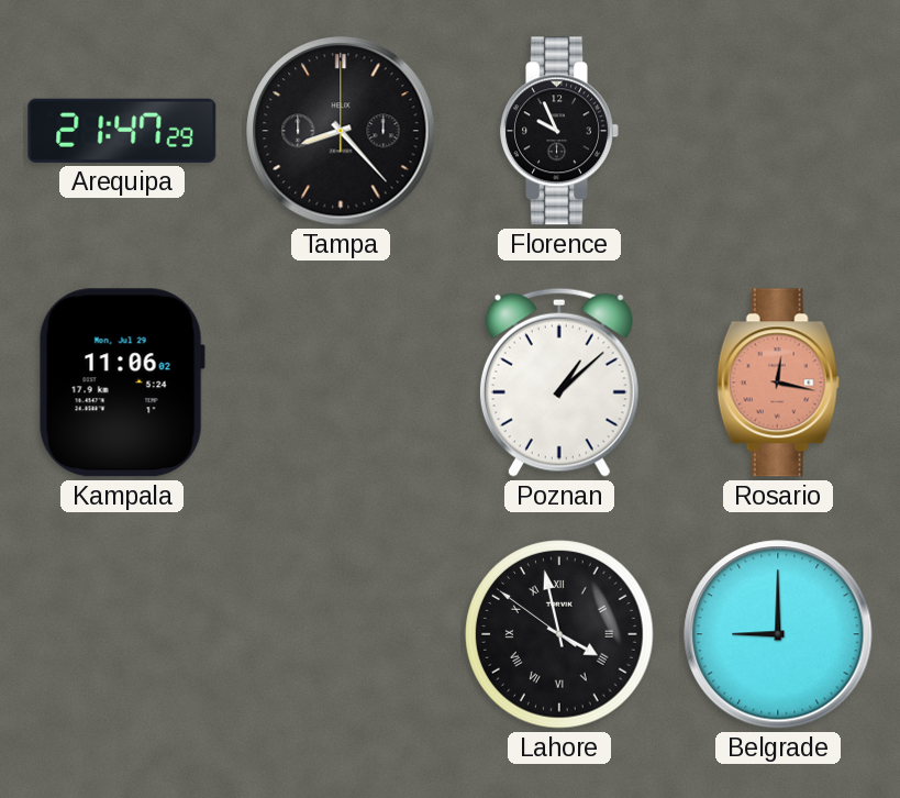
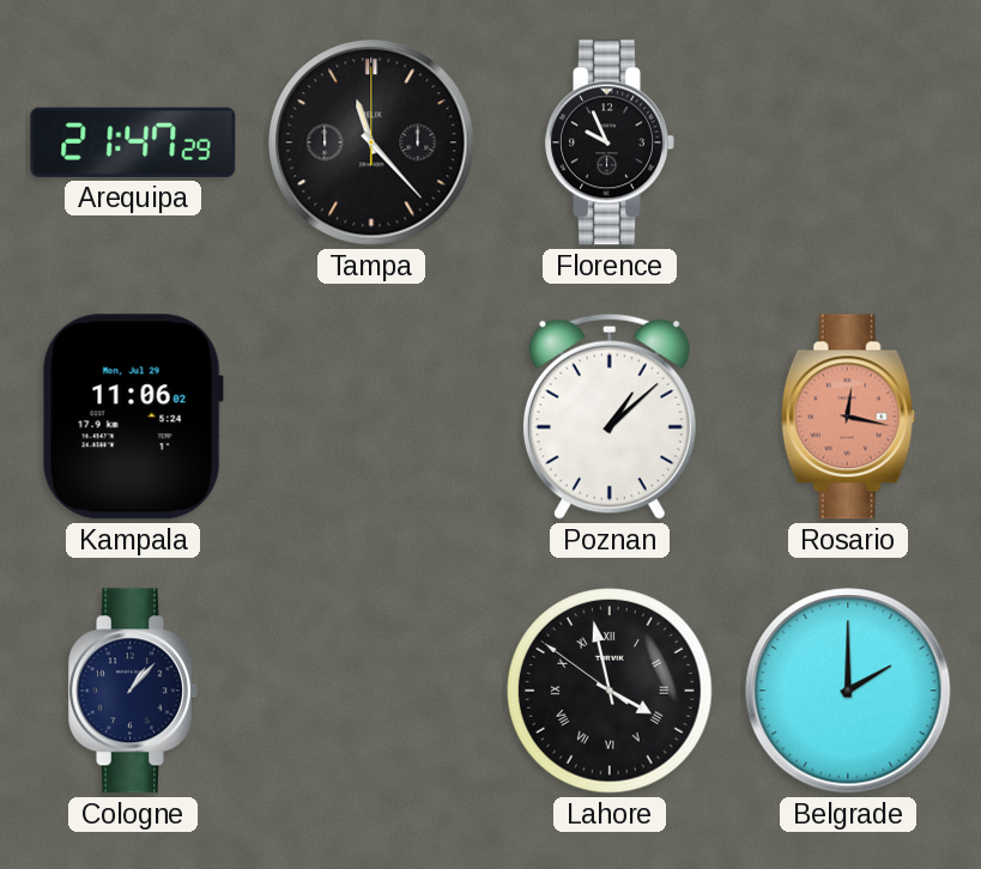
Tampa: 8:23 -> 11:23 (371, 142)
Cologne: none -> 1:07 (133, 691)
Belgrade: 9:00 -> 2:00 (848, 691)
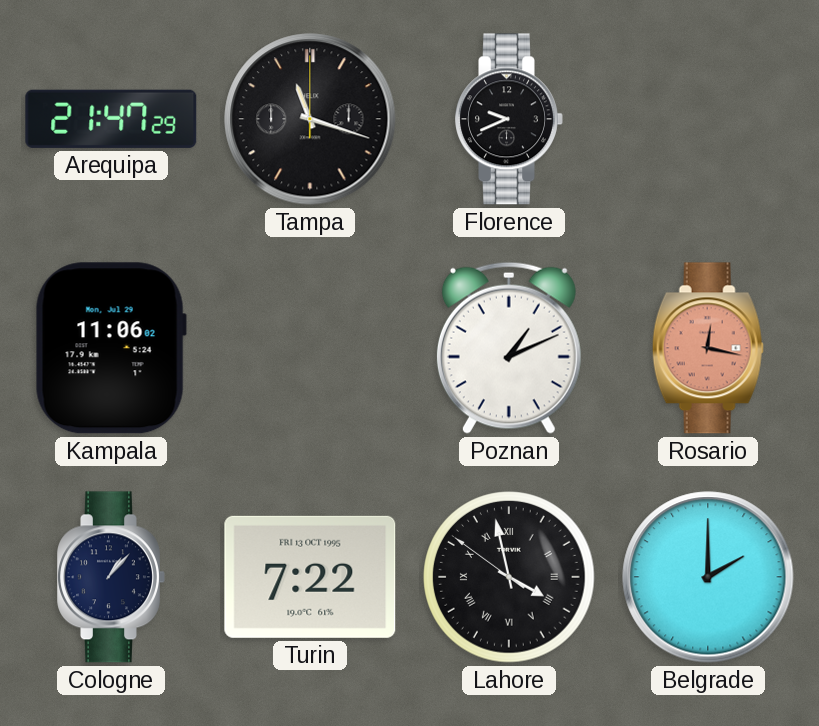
Tampa: 11:23 -> 11:18 (310, 119)
Florence: 9:56 -> 9:41 (509, 119)
Poznan: 1:08 -> 1:11 (509, 348)
Turin: none -> 7:22 (310, 577)
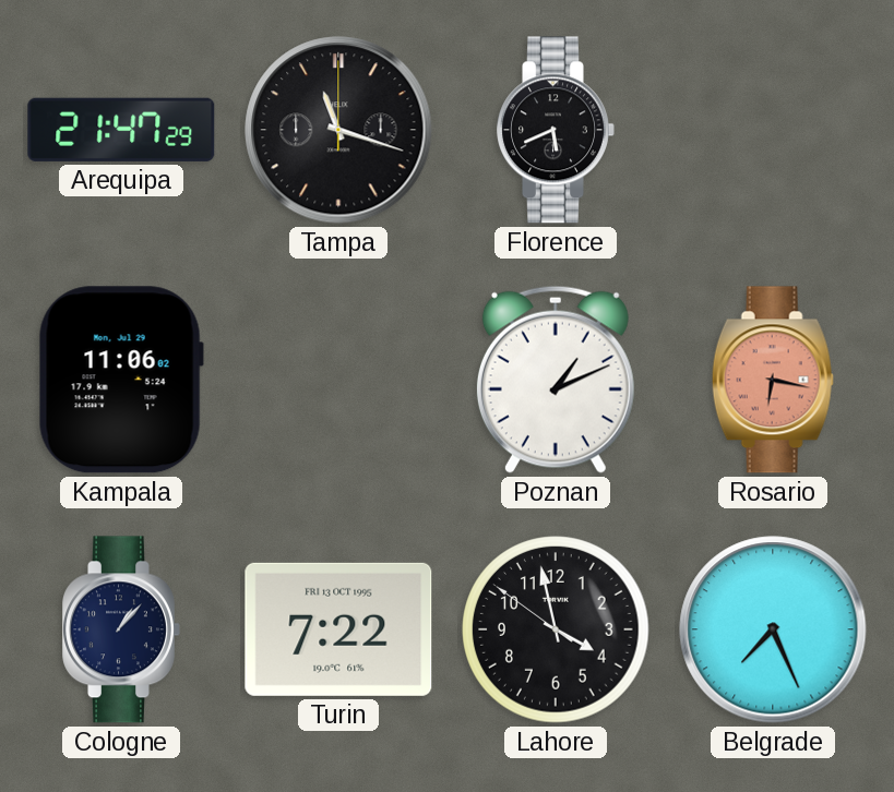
Florence: 9:41 -> 5:41 (556, 130)
Rosario: 12:17 -> 6:17 (773, 380)
Lahore numerals: Roman -> Arabic (556, 629)
Belgrade: 2:00 -> 7:26 (773, 629)
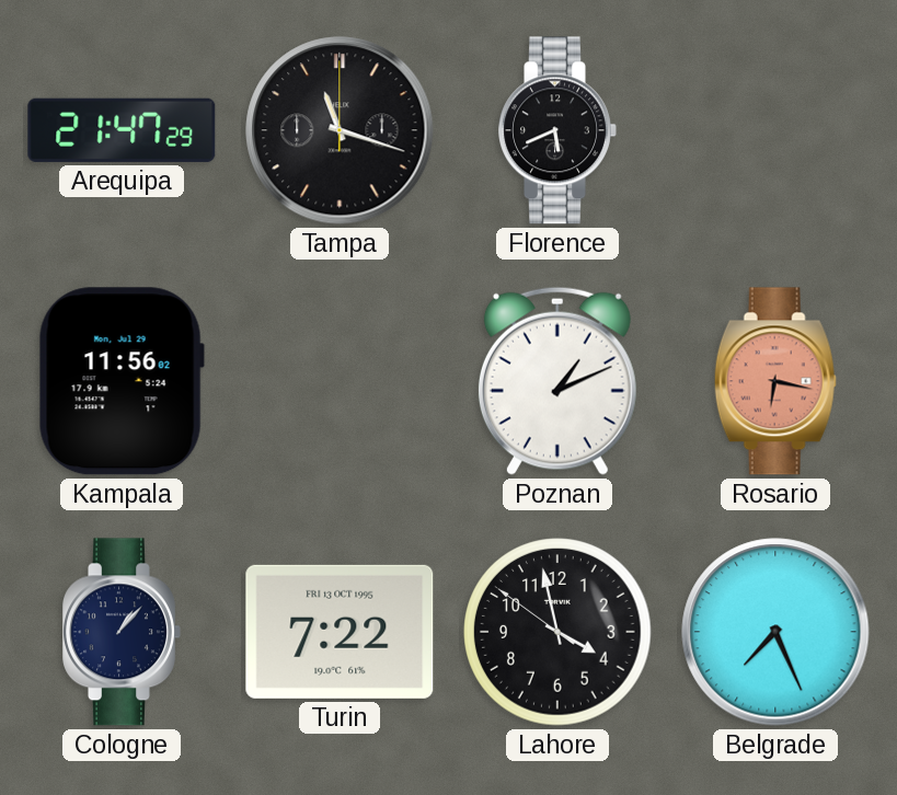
Kampala: 11:06 -> 11:56 (122, 381)
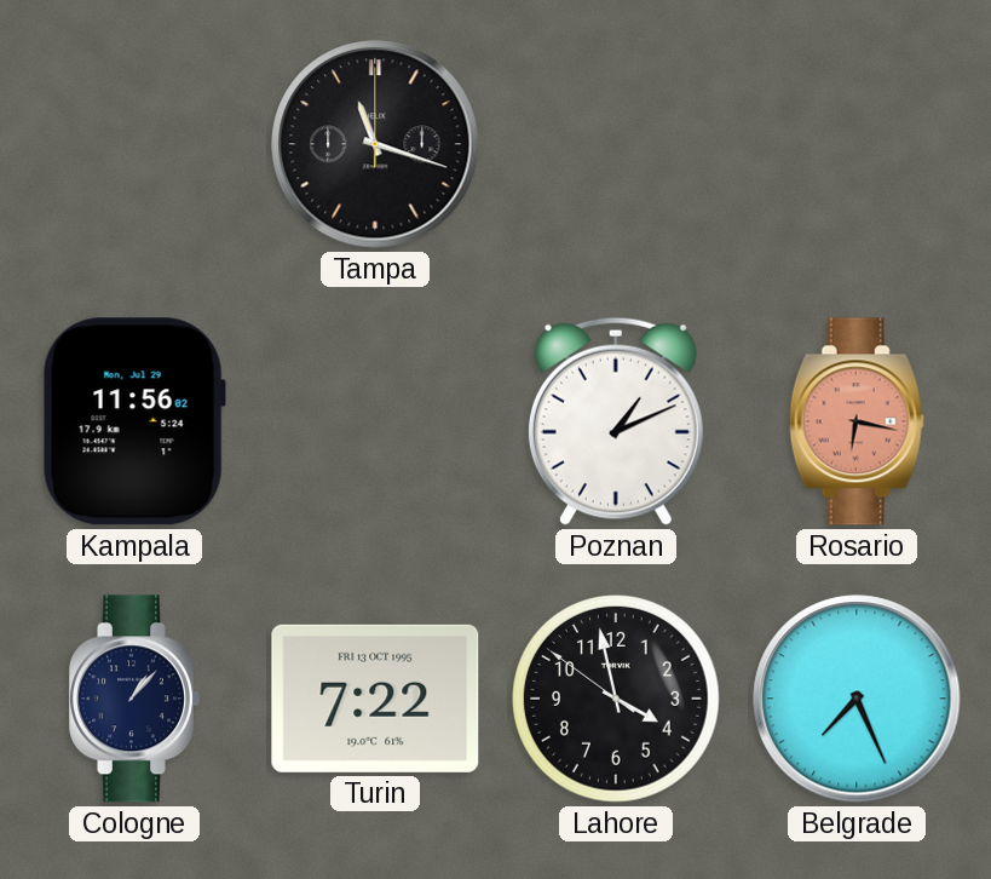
Arequipa: 21:47 -> none (122, 130)
Florence: 5:41 -> none (557, 130)
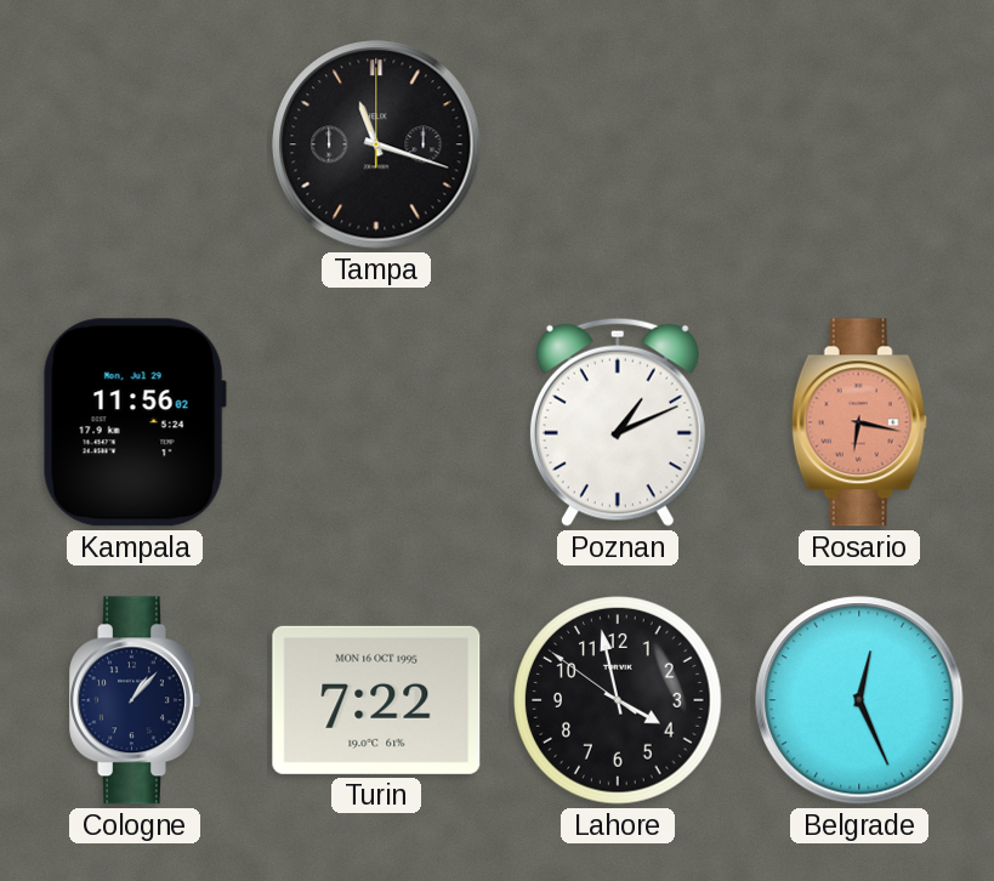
Turin date: FRI 13 OCT 1995 -> MON 16 OCT 1995 (376, 700)
Belgrade: 7:26 -> 12:26 (859, 700)
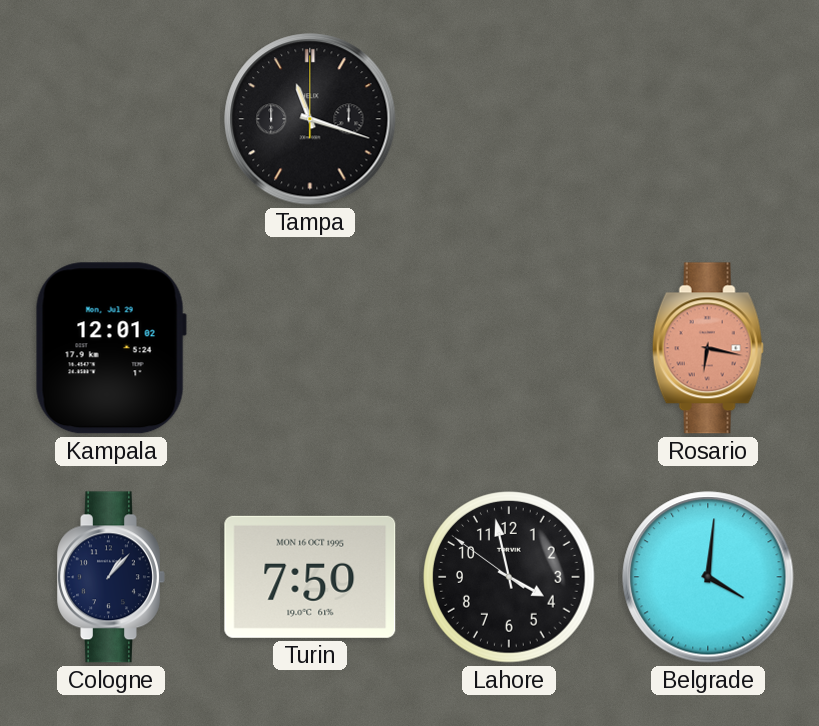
Kampala: 11:56 -> 12:01 (111, 348)
Poznan: 1:11 -> none (618, 422)
Turin: 7:22 -> 7:50 (310, 577)
Belgrade: 12:26 -> 4:01 (708, 577)
